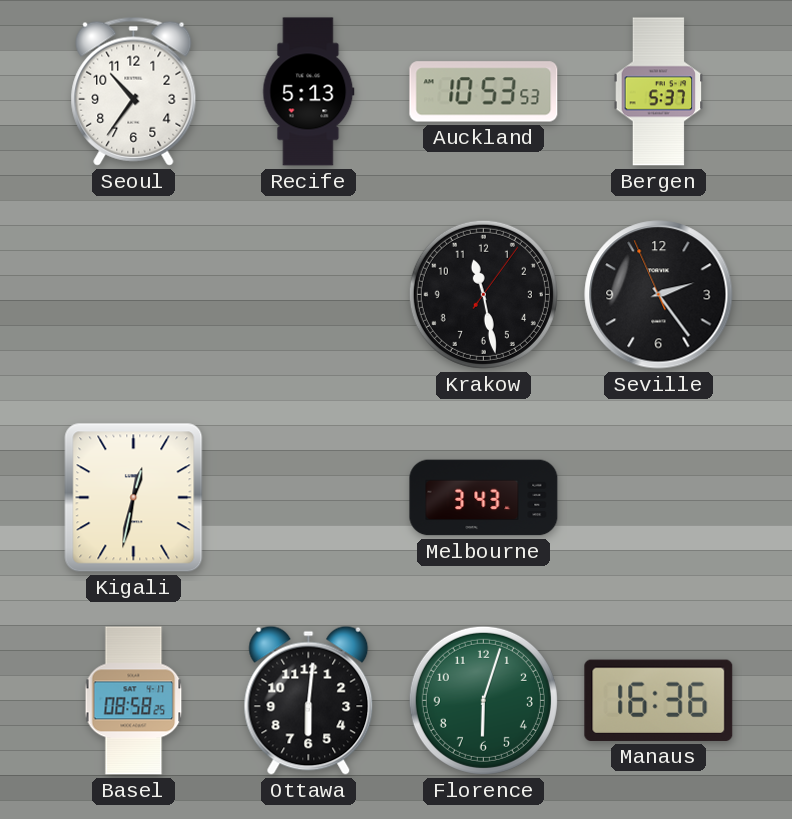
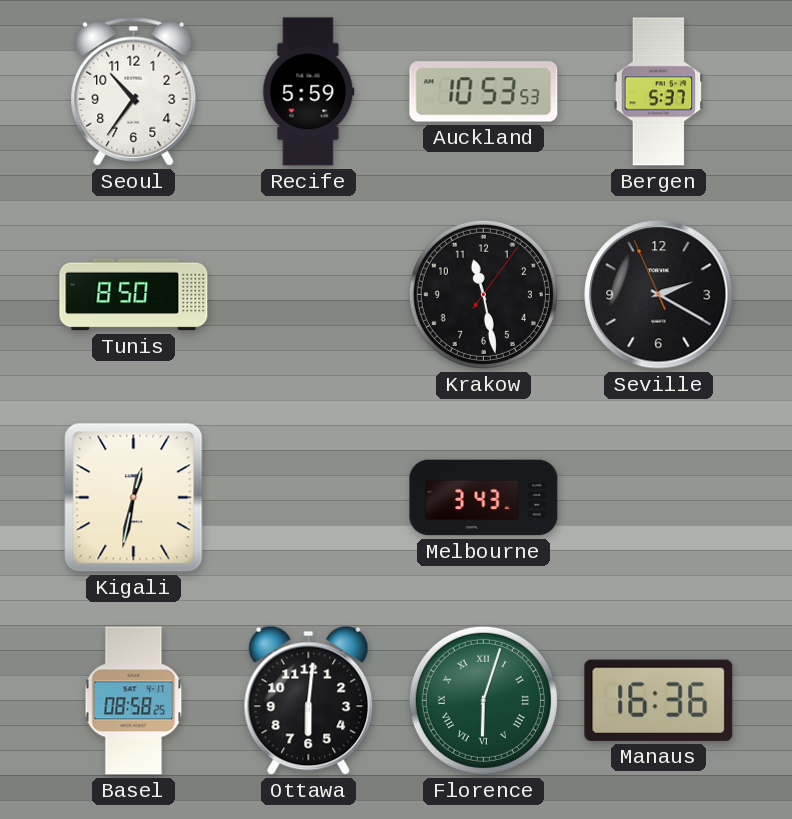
Recife: 5:13 -> 5:59 (309, 92)
Tunis: none -> 8:50 (134, 295)
Seville: 2:23 -> 2:19 (659, 295)
Florence numerals: Arabic -> Roman (483, 700)
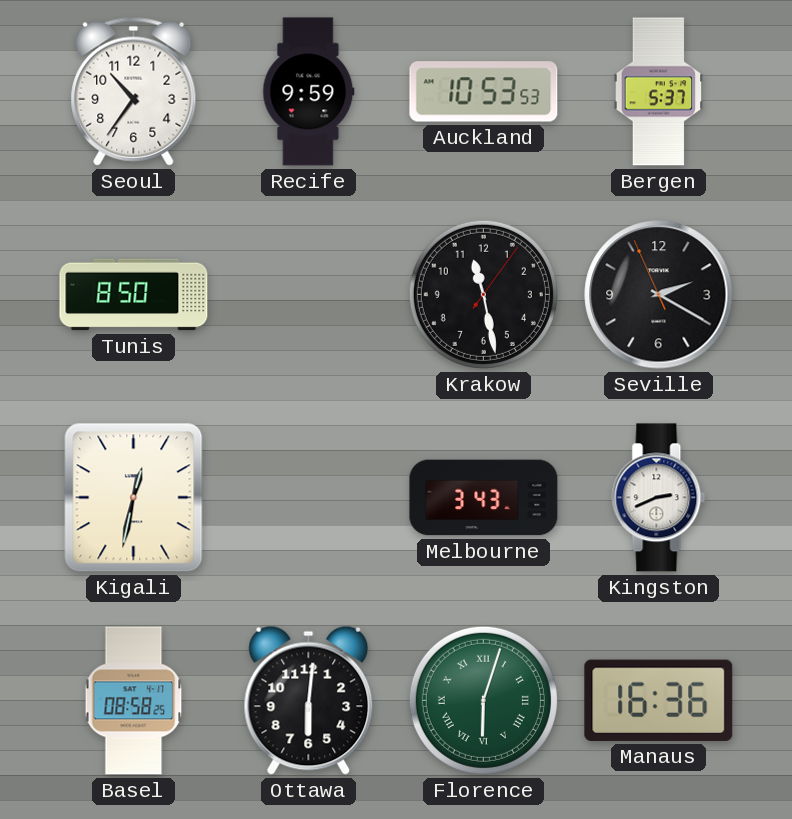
Recife: 5:59 -> 9:59 (309, 92)
Kingston: none -> 2:41 (659, 498)
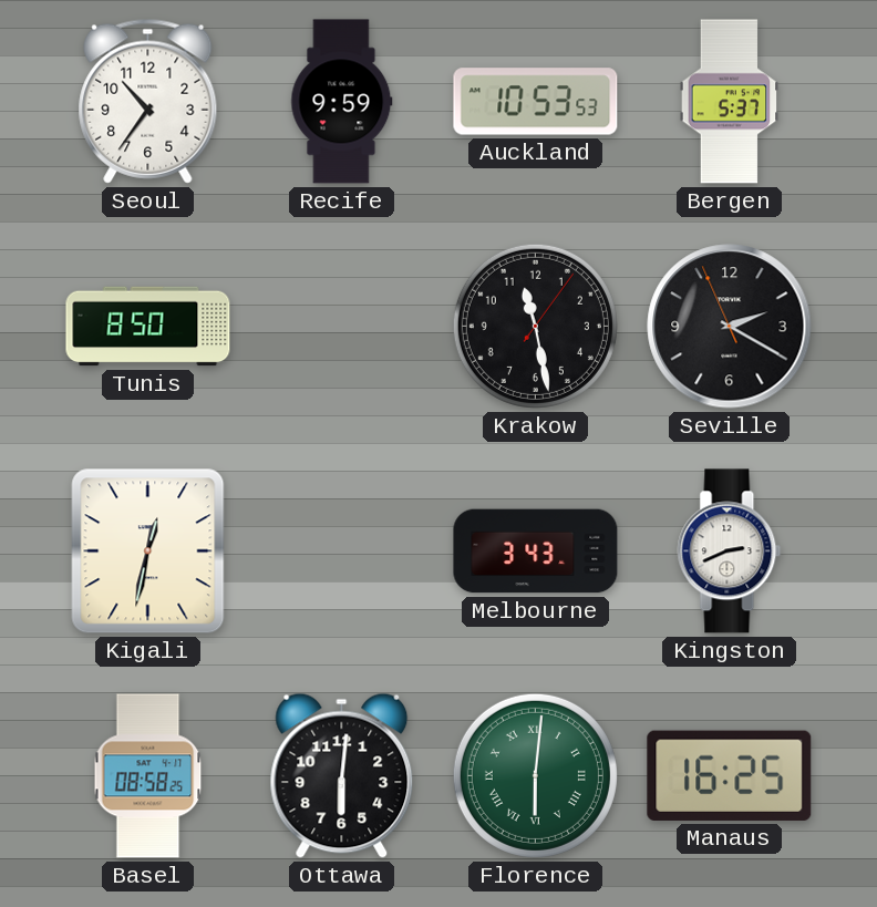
Florence: 6:03 -> 6:01 (535, 775)
Manaus: 16:36 -> 16:25 (730, 775)
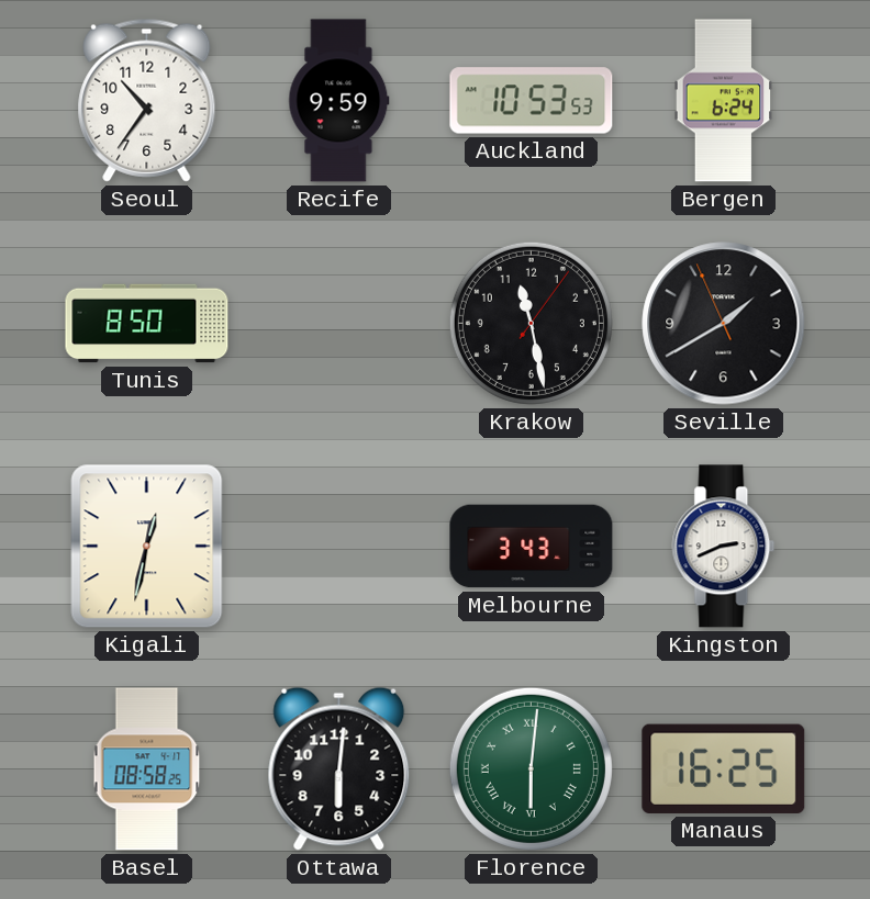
Bergen: 5:37 -> 6:24 (724, 101)
Seville: 2:19 -> 1:39 (724, 324)
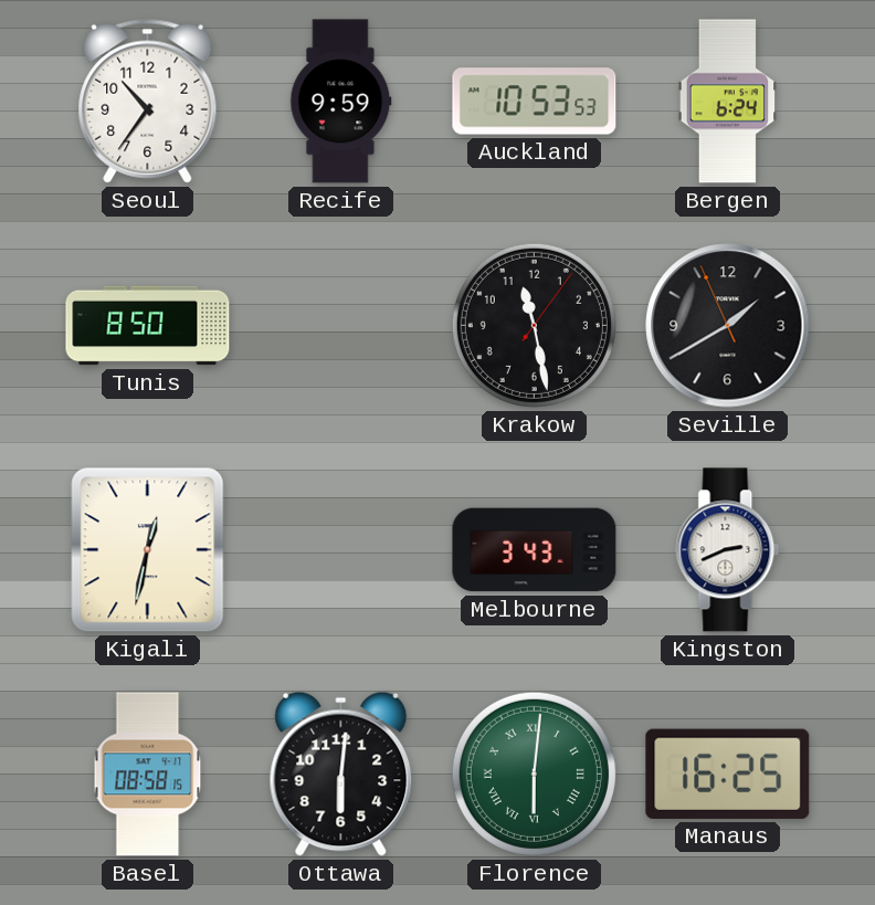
Basel: 08:58:25 -> 08:58:15 (148, 775)
